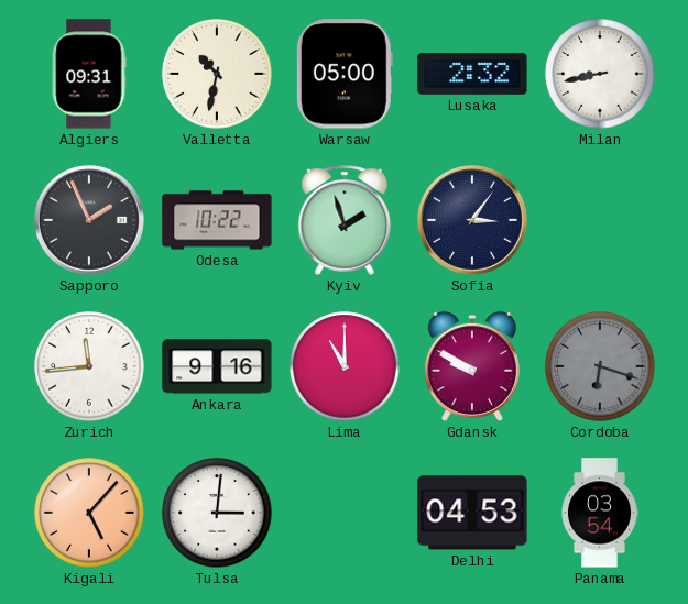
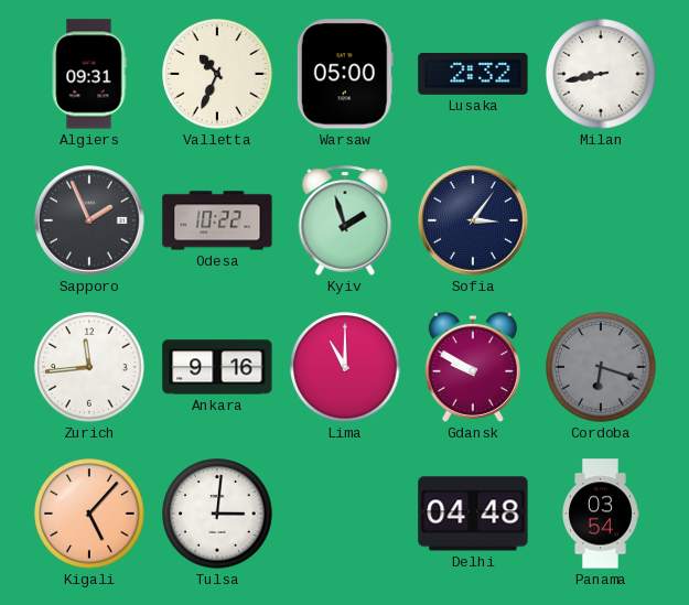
Valletta: 10:32 -> 10:34 (217, 74)
Delhi: 04:53 -> 04:48 (473, 514)
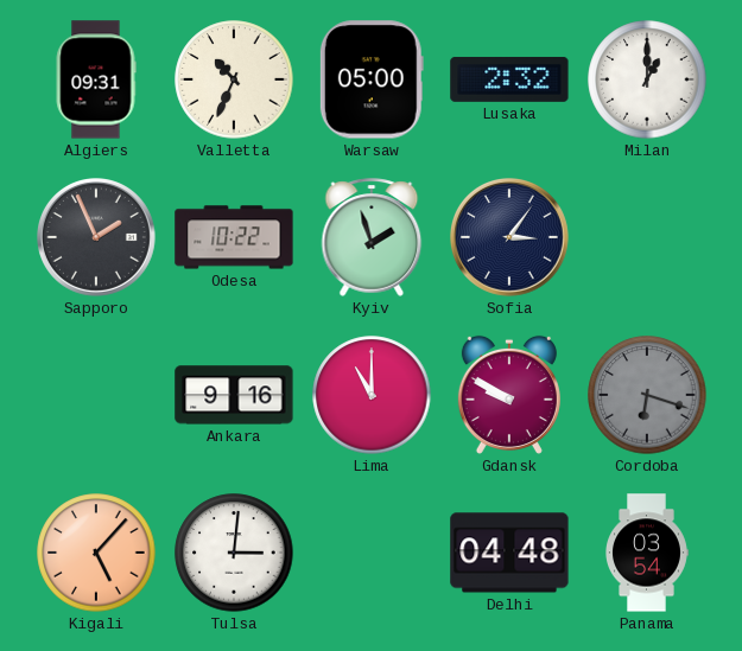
Milan: 8:43 -> 1:00 (647, 79)
Zurich: 11:44 -> none (89, 367)
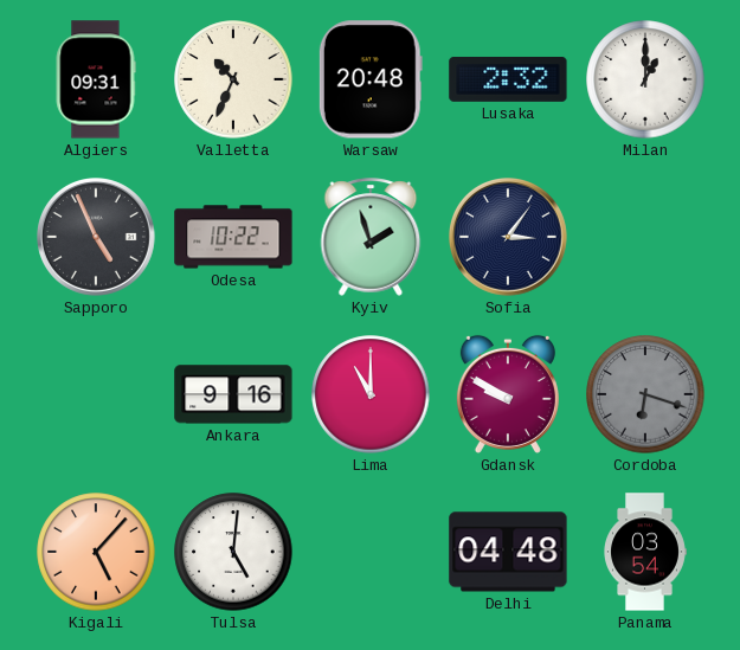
Warsaw: 05:00 -> 20:48 (371, 79)
Sapporo: 1:56 -> 4:56 (97, 238)
Tulsa: 3:01 -> 5:01 (233, 552)
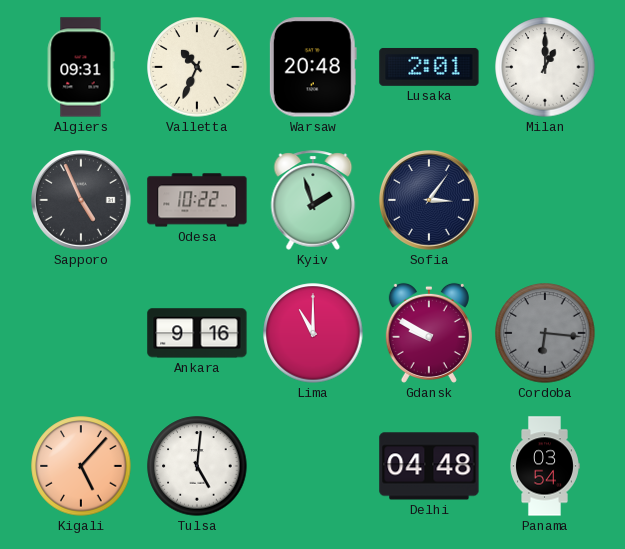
Lusaka: 2:32 -> 2:01 (429, 67)
Cordoba: 6:18 -> 6:16 (545, 333)
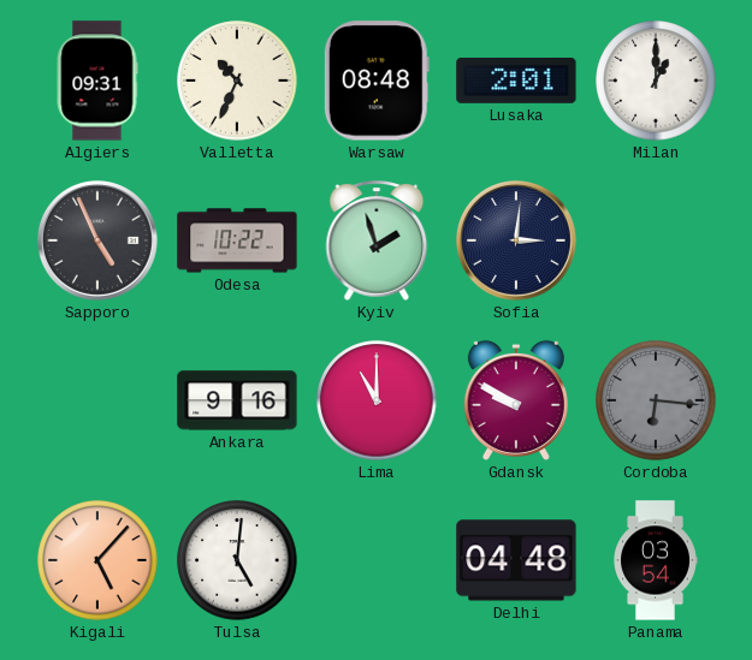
Warsaw: 20:48 -> 08:48 (377, 81)
Sofia: 3:06 -> 3:01 (517, 242)
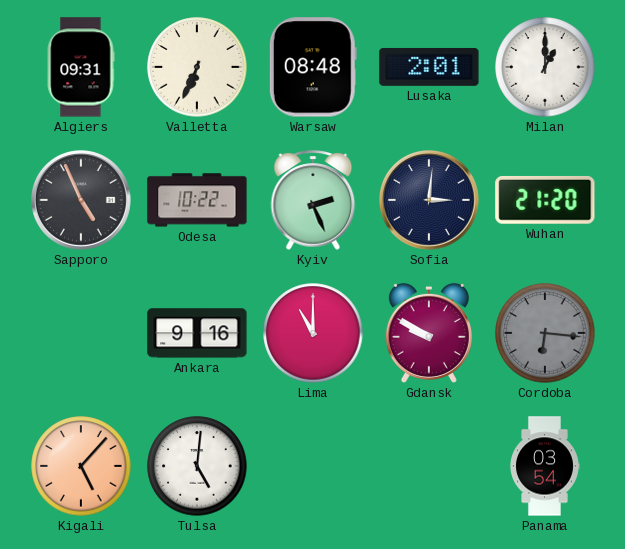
Valletta: 10:34 -> 6:34 (197, 67)
Kyiv: 1:57 -> 2:26 (313, 200)
Wuhan: none -> 21:20 (545, 200)
Delhi: 04:48 -> none (516, 560)
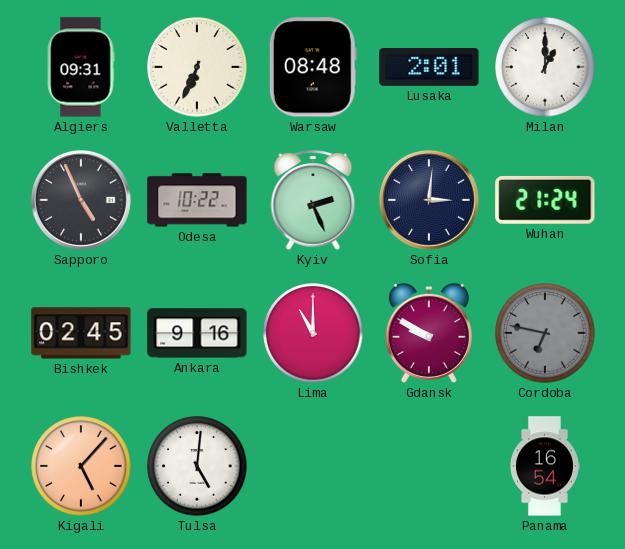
Wuhan: 21:20 -> 21:24 (545, 200)
Bishkek: none -> 02:45 (81, 333)
Cordoba: 6:16 -> 6:47 (545, 333)
Panama: 03:54 -> 16:54 (545, 466)
